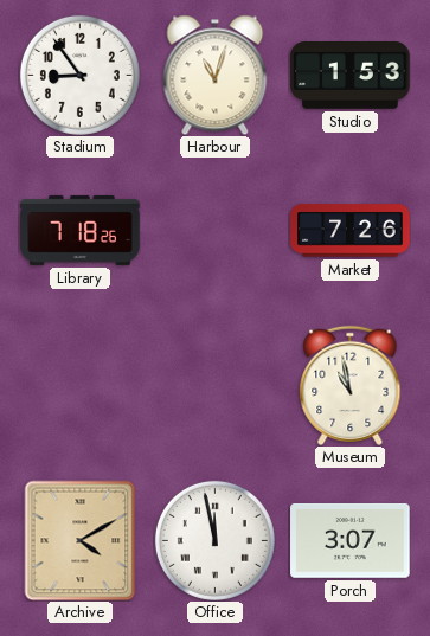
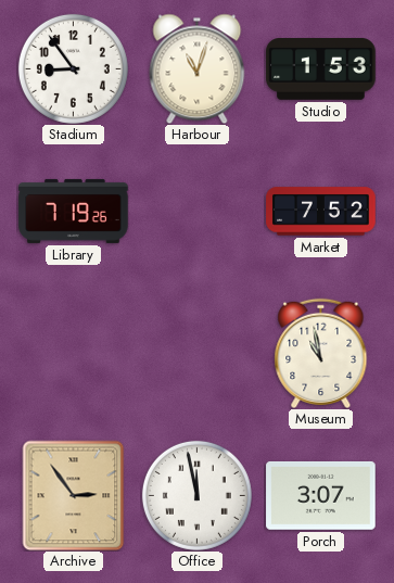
Library: 7:18 -> 7:19 (74, 211)
Market: 7:26 -> 7:52 (321, 212)
Archive: 4:10 -> 2:54 (74, 495)
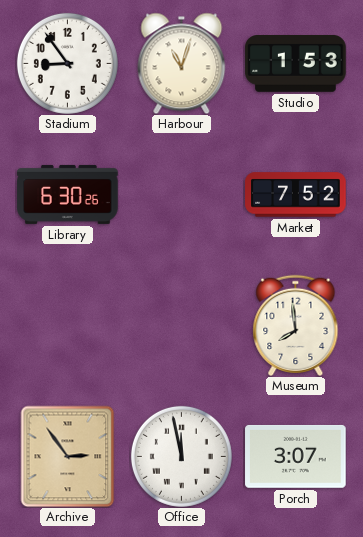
Library: 7:19 -> 6:30 (68, 194)
Museum: 10:58 -> 7:59 (296, 325)
